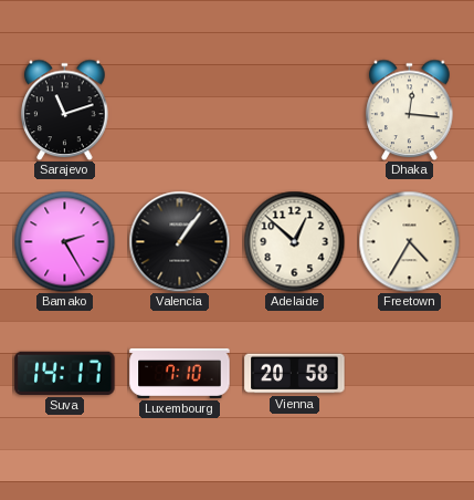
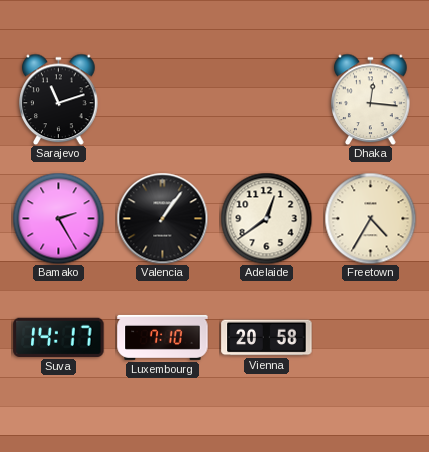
Adelaide: 12:52 -> 12:39 (266, 218)
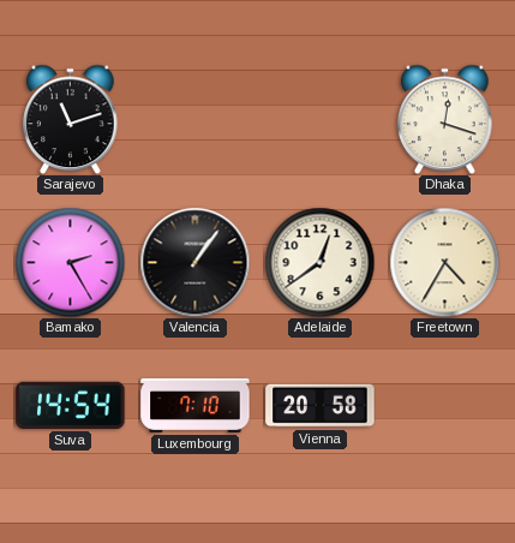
Dhaka: 12:16 -> 12:18 (445, 119)
Suva: 14:17 -> 14:54 (71, 405)
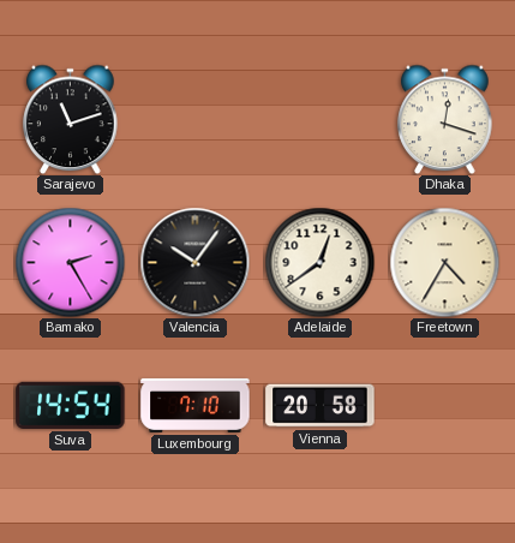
Valencia: 1:06 -> 10:06 (194, 262)
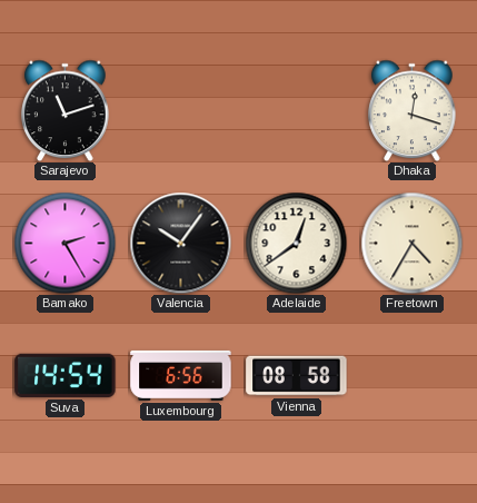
Luxembourg: 7:10 -> 6:56 (181, 375)
Vienna: 20:58 -> 08:58 (297, 376)
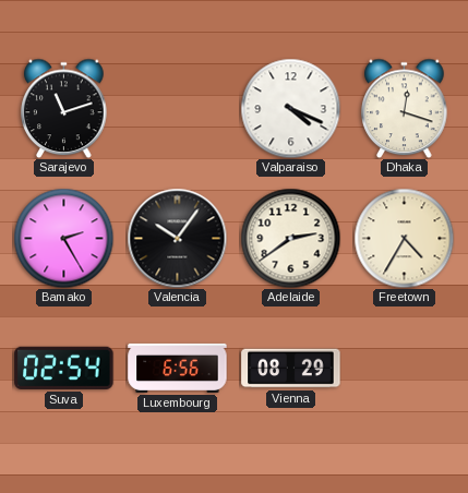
Valparaiso: none -> 4:19 (290, 108)
Adelaide: 12:39 -> 2:39 (290, 238)
Suva: 14:54 -> 02:54 (64, 368)
Vienna: 08:58 -> 08:29 (291, 369)
